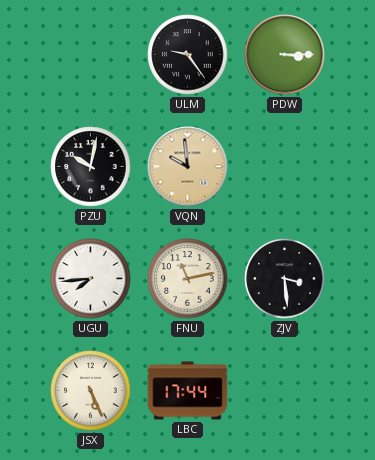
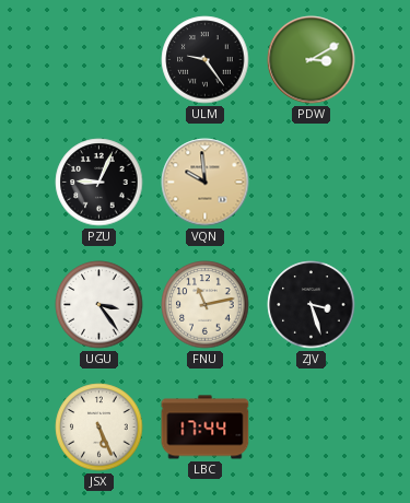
PDW: 3:15 -> 3:10 (312, 60)
PZU: 10:02 -> 9:04 (99, 183)
UGU: 7:44 -> 3:24 (99, 305)
ZJV: 3:29 -> 3:27 (312, 305)
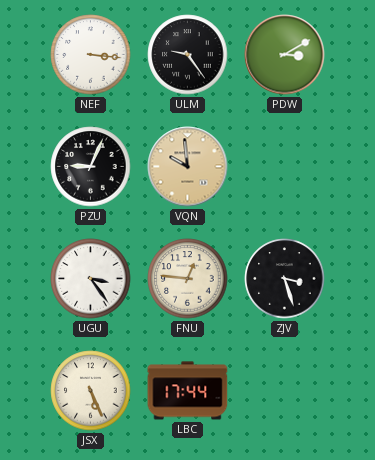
NEF: none -> 3:16 (91, 55)
FNU: 11:13 -> 12:46 (188, 279)
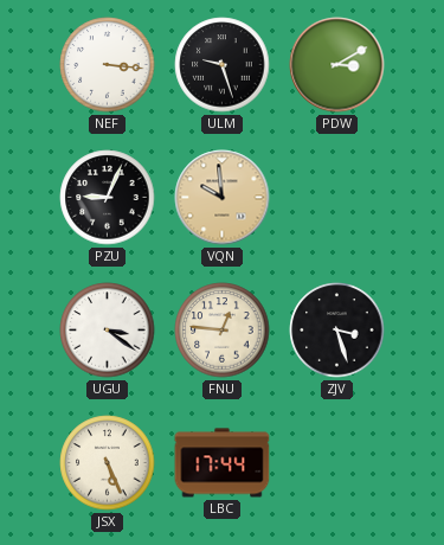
ULM: 9:24 -> 9:27 (223, 65)
UGU: 3:24 -> 3:21 (108, 331)
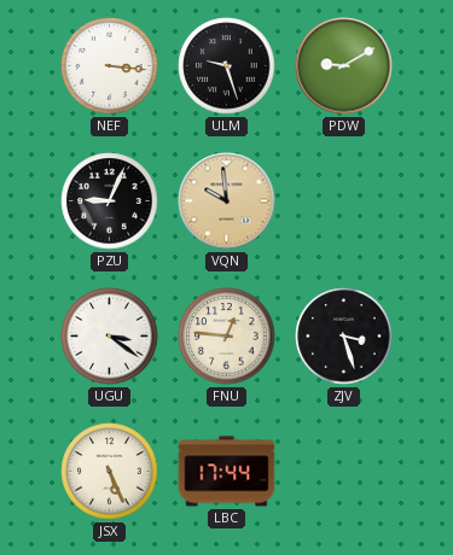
PDW: 3:10 -> 9:10 (344, 66)
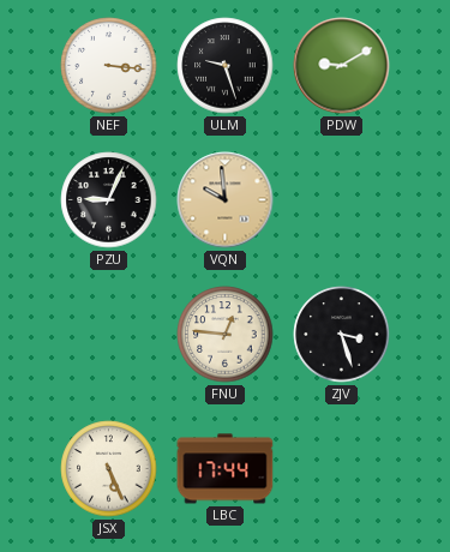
UGU: 3:21 -> none (110, 337)
